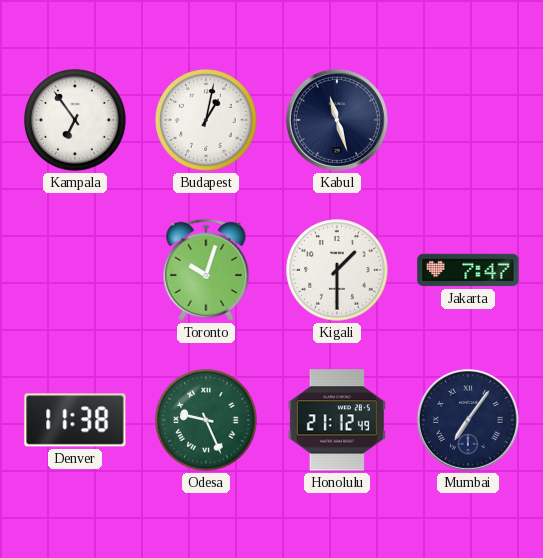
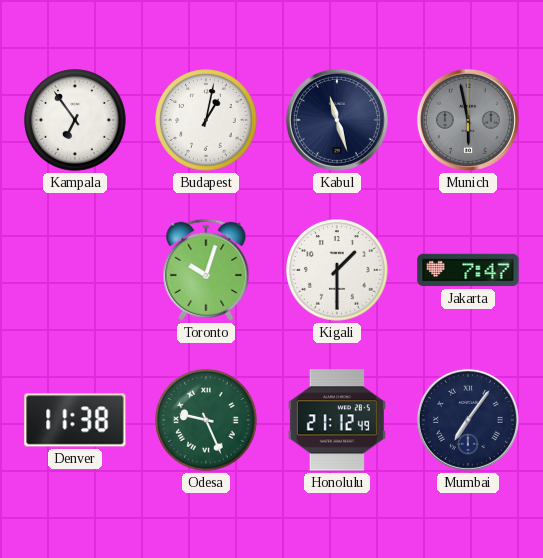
Munich: none -> 5:58 (468, 120)
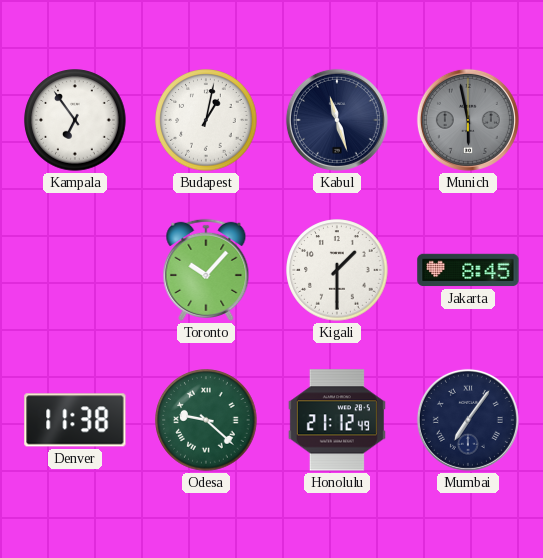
Toronto: 10:03 -> 10:07 (206, 270)
Jakarta: 7:47 -> 8:45 (468, 270)
Odesa: 9:26 -> 9:22 (206, 420)
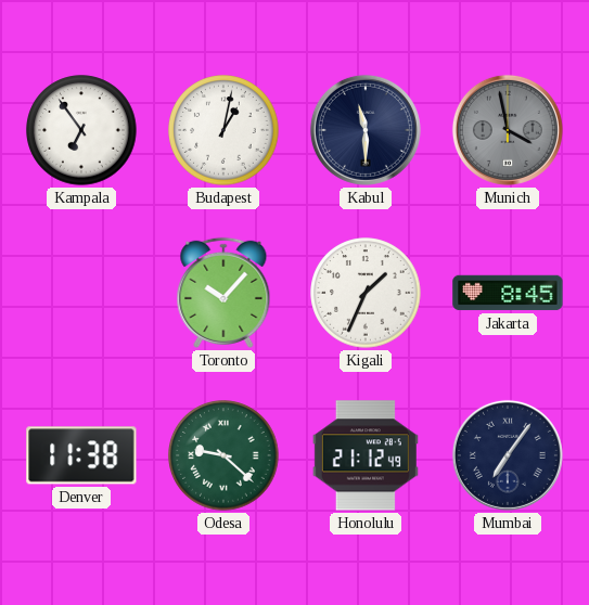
Kabul: 11:27 -> 11:30 (366, 130)
Munich: 5:58 -> 3:58 (508, 130)
Kigali: 1:30 -> 1:34 (366, 293)
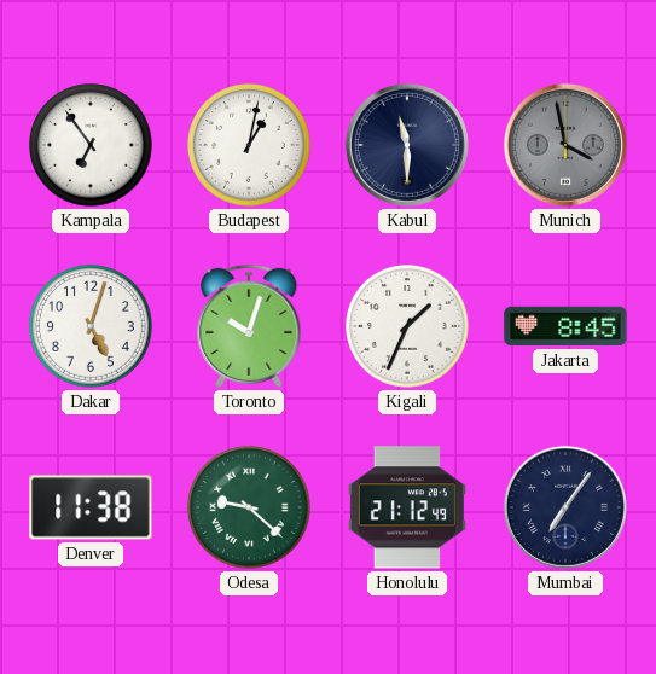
Dakar: none -> 5:03 (91, 326)
Toronto: 10:07 -> 10:03 (249, 326)
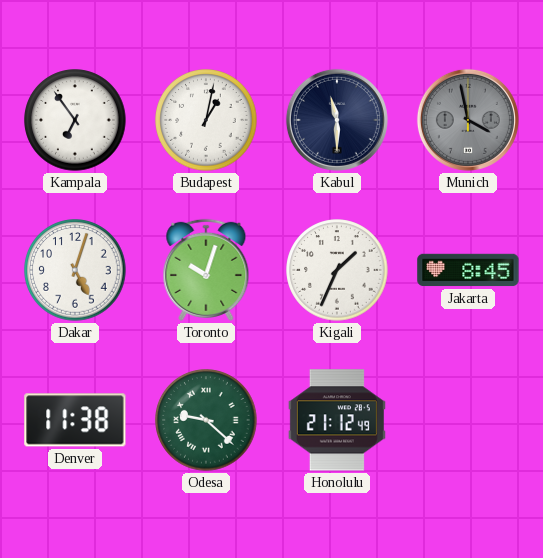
Mumbai: 7:06 -> none (565, 507)
